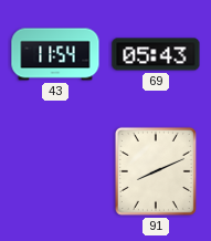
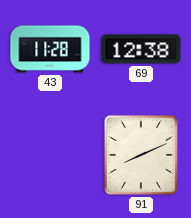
43: 11:54 -> 11:28 (50, 49)
69: 05:43 -> 12:38 (141, 49)
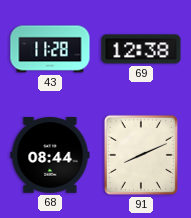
68: none -> 08:44 (50, 156)
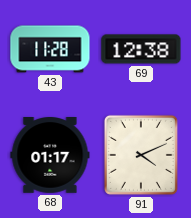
68: 08:44 -> 01:17 (50, 156)
91: 8:11 -> 4:11 (141, 155)
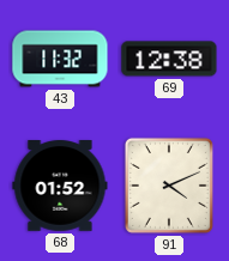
43: 11:28 -> 11:32 (60, 59)
68: 01:17 -> 01:52 (60, 187)
